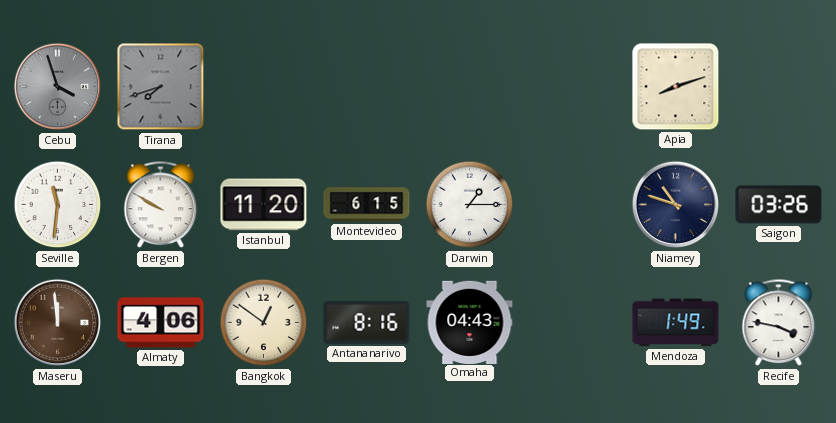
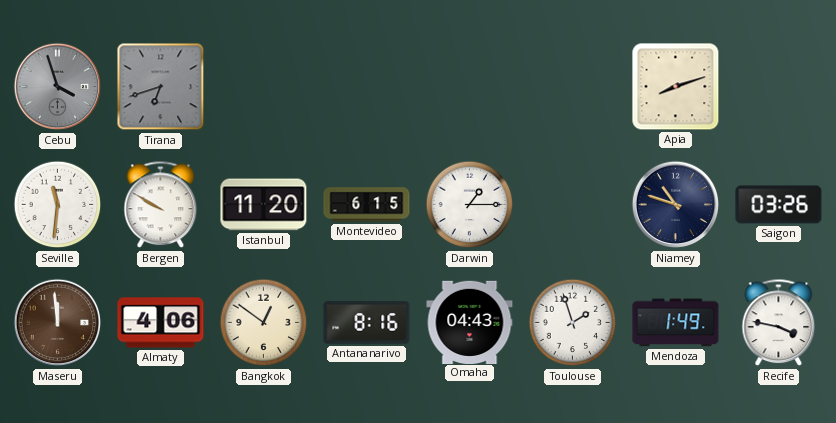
Tirana: 7:42 -> 6:42 (161, 87)
Toulouse: none -> 1:57 (573, 323)
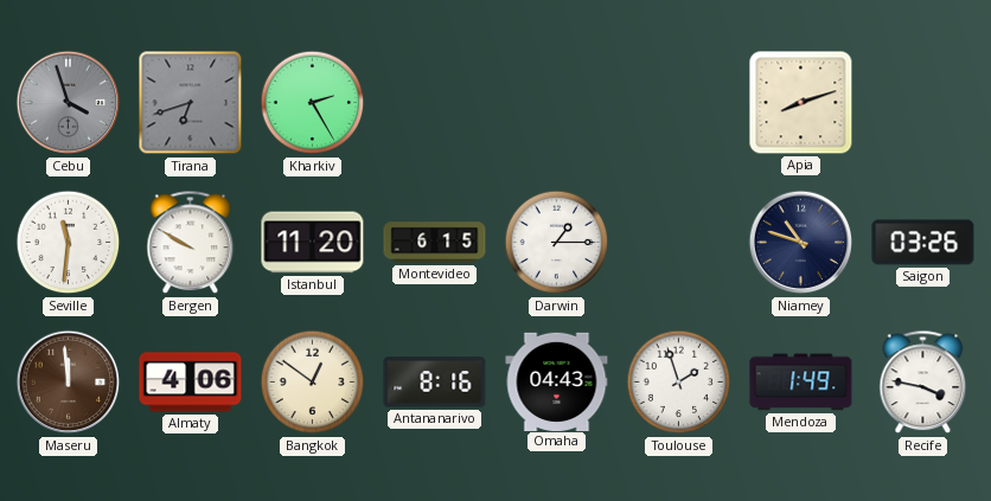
Kharkiv: none -> 2:25 (313, 103)
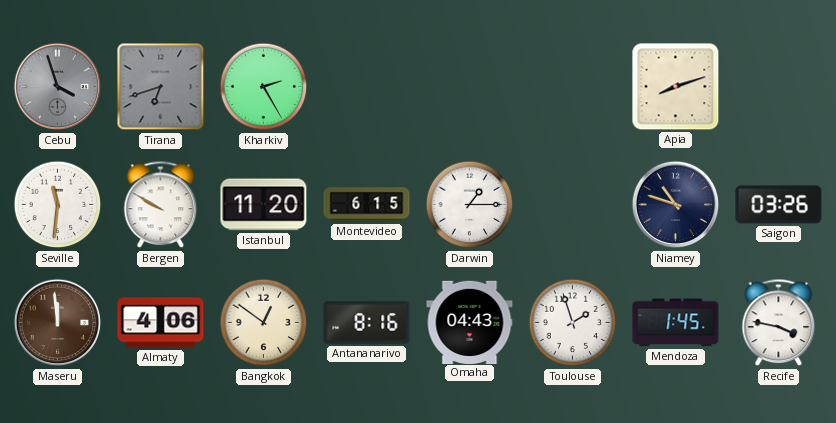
Mendoza: 1:49 -> 1:45 (676, 323)
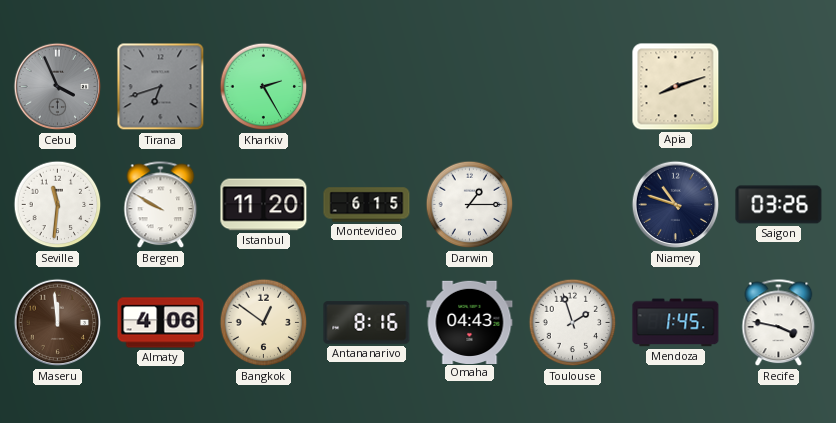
Cebu: 3:57 -> 3:56 (58, 87)
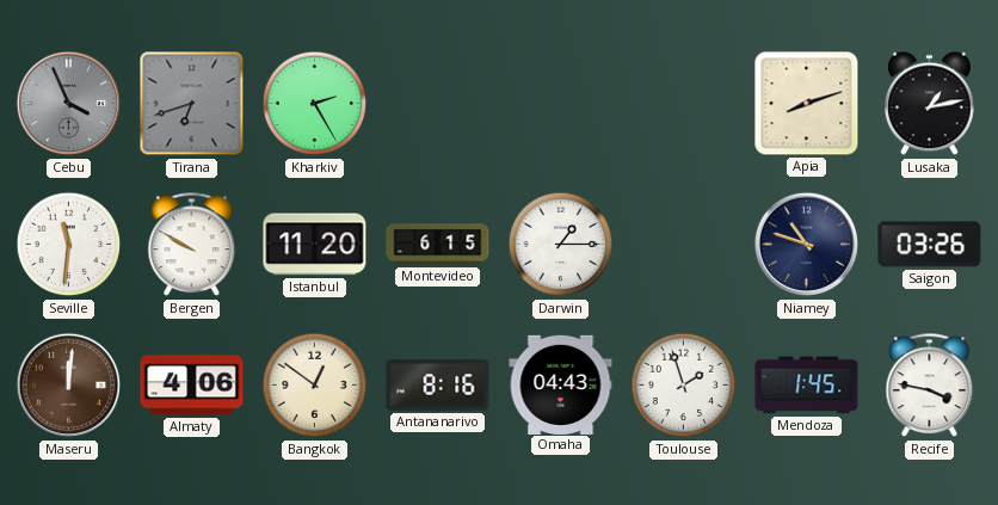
Lusaka: none -> 1:13 (930, 104)
Maseru: 11:59 -> 12:01 (69, 386)
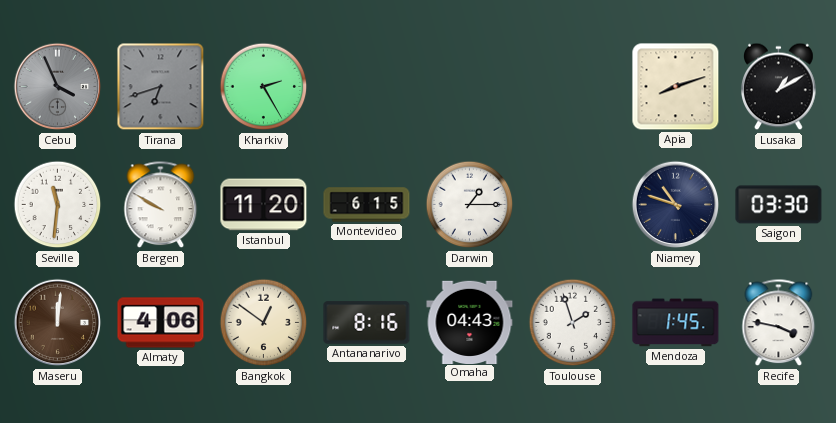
Lusaka: 1:13 -> 1:10 (779, 87)
Saigon: 03:26 -> 03:30 (779, 205)
